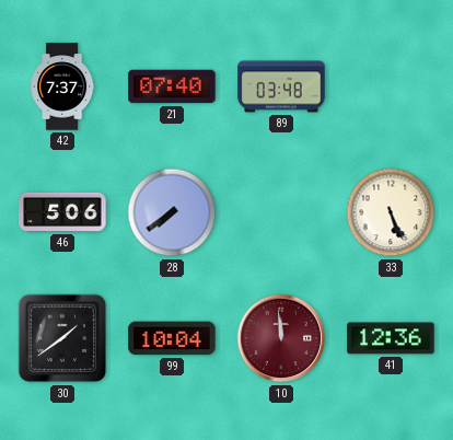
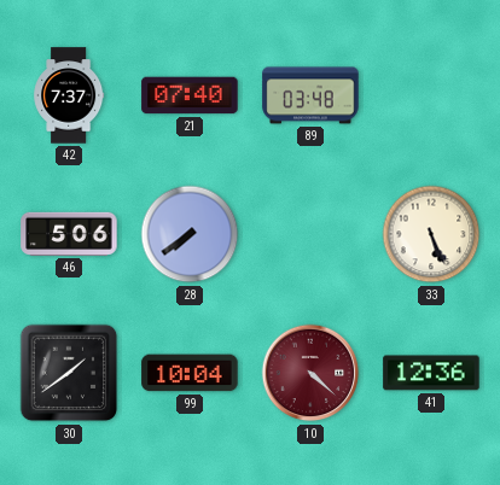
10: 11:59 -> 4:22 (310, 373)
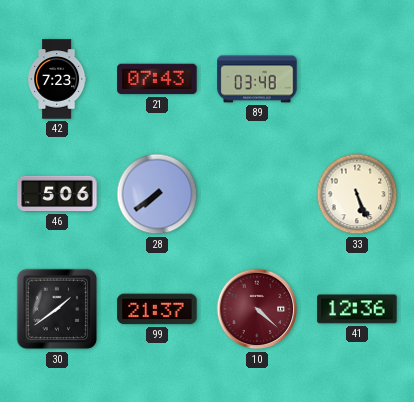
42: 7:37 -> 7:23 (57, 79)
21: 07:40 -> 07:43 (157, 79)
99: 10:04 -> 21:37 (157, 309)
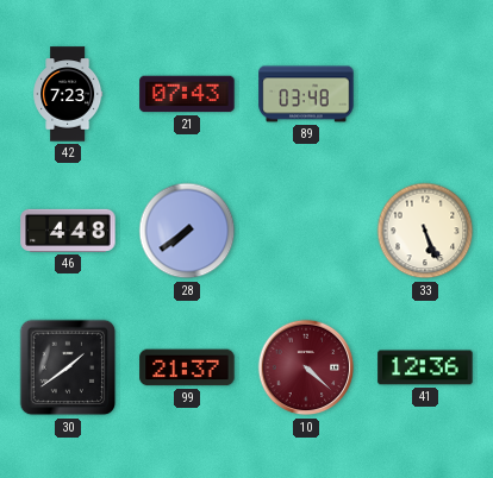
46: 5:06 -> 4:48 (68, 231)
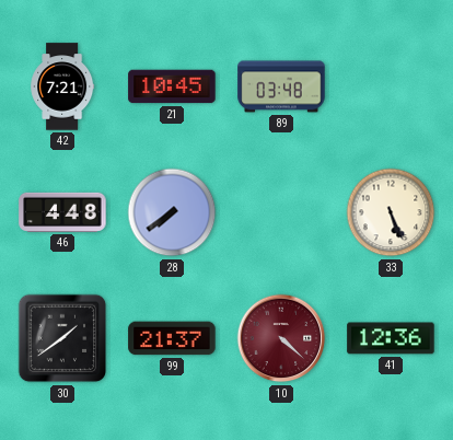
42: 7:23 -> 7:21 (62, 86)
21: 07:43 -> 10:45 (172, 86)
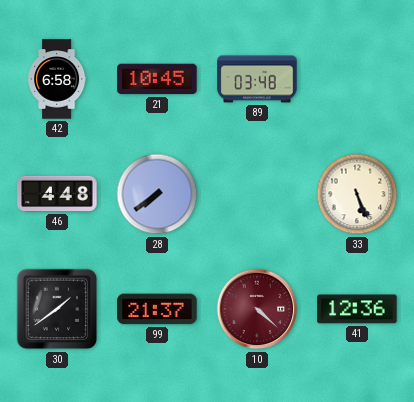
42: 7:21 -> 6:58 (57, 79)
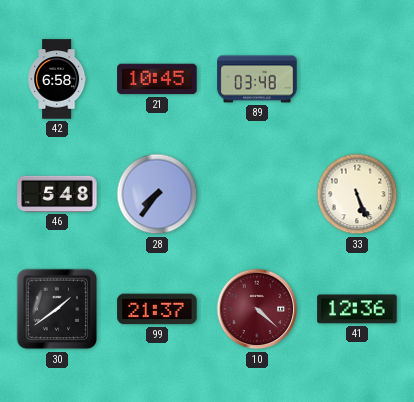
46: 4:48 -> 5:48 (57, 194)
28: 7:39 -> 7:36 (157, 194)
